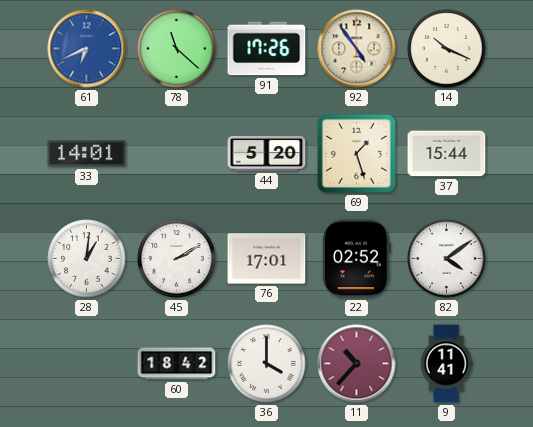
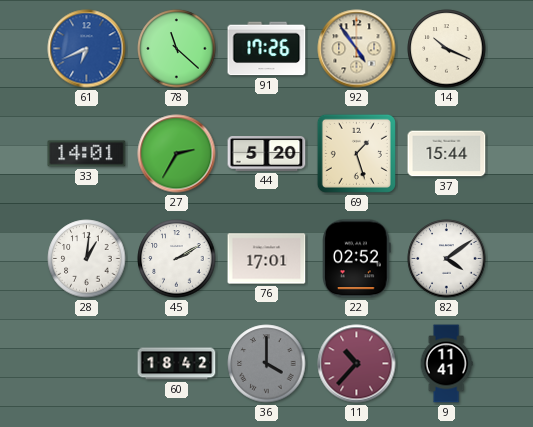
27: none -> 2:35 (177, 154)
36 dial: white -> grey (267, 364)
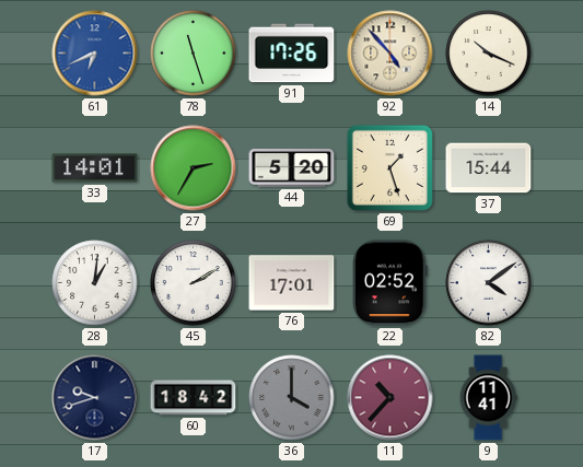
78: 11:22 -> 11:27 (194, 54)
92: 4:54 -> 4:53 (390, 54)
17: none -> 9:42 (95, 398)
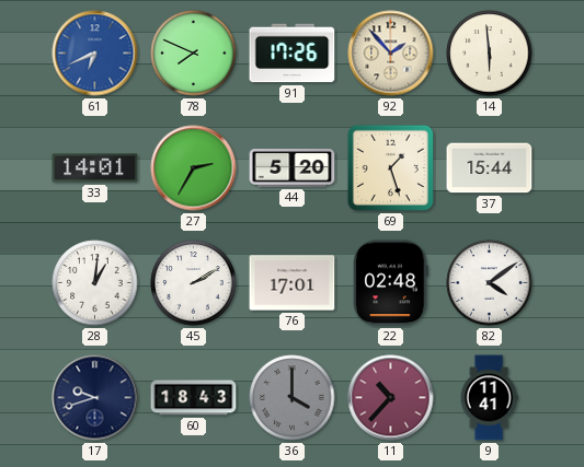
78: 11:27 -> 7:49 (194, 54)
92: 4:53 -> 1:53 (391, 54)
14: 10:19 -> 5:59 (490, 54)
22: 02:52 -> 02:48 (391, 283)
60: 18:42 -> 18:43 (194, 398)
